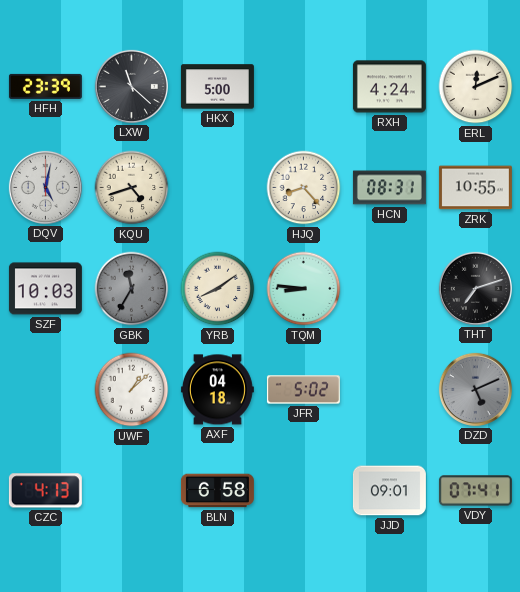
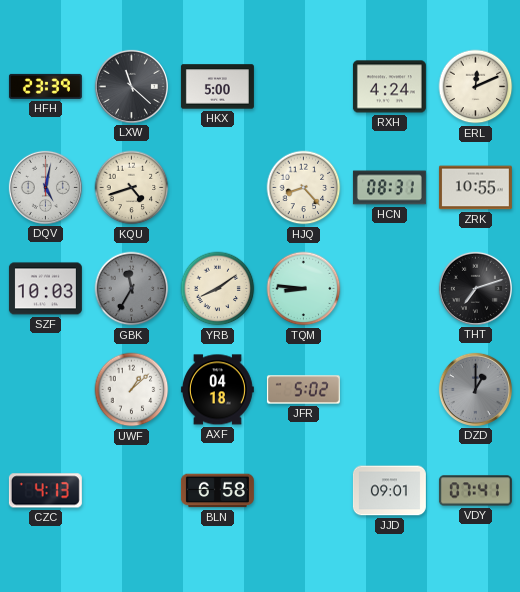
DZD: 5:11 -> 1:00 (475, 389)
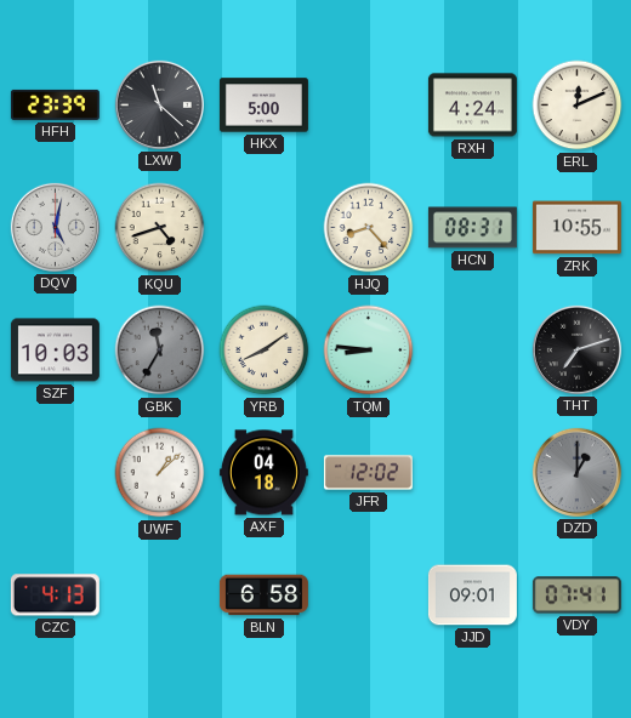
JFR: 5:02 -> 12:02 (368, 473)
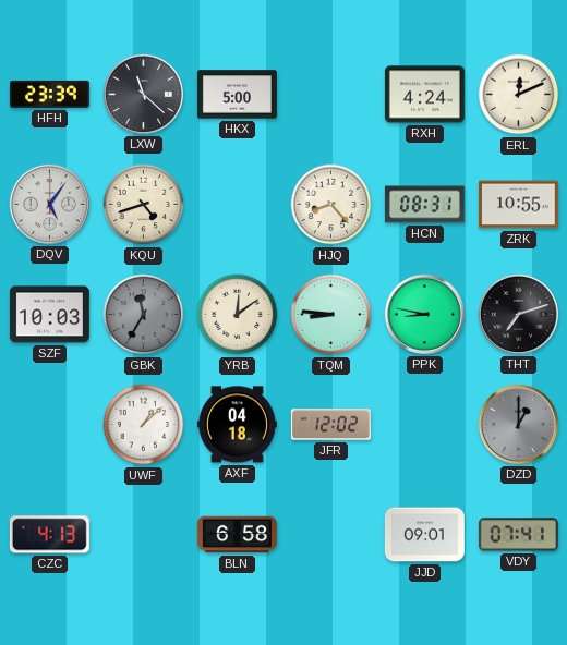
DQV: 5:02 -> 5:06 (49, 204)
YRB: 8:09 -> 12:09 (238, 315)
PPK: none -> 8:47 (424, 314)
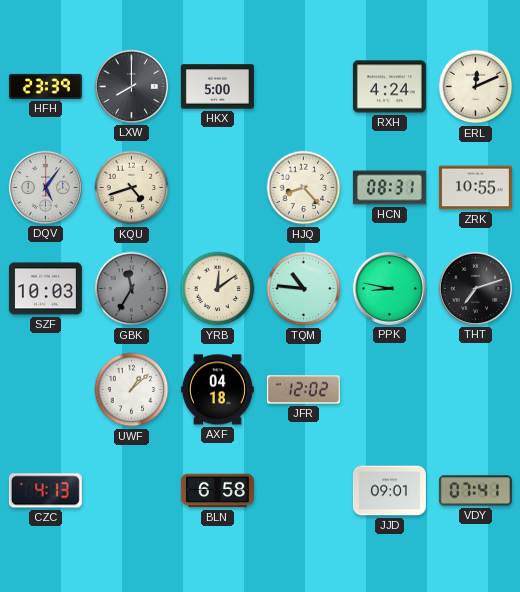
LXW: 11:22 -> 8:00 (131, 86)
TQM: 8:46 -> 10:46 (304, 289)
DZD: 1:00 -> none (518, 424)
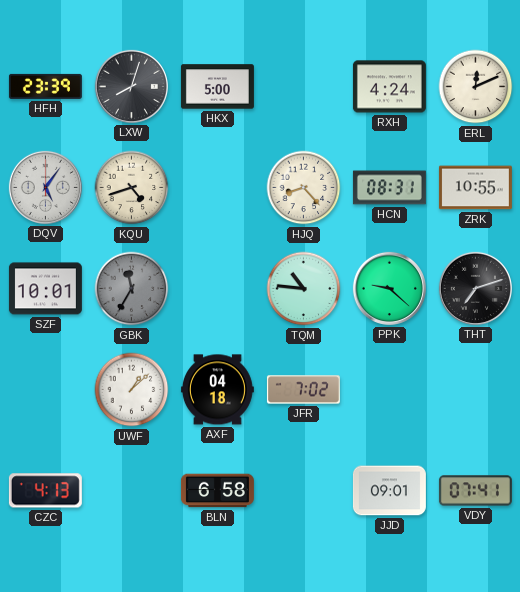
LXW: 8:00 -> 8:03 (131, 86)
SZF: 10:03 -> 10:01 (45, 289)
YRB: 12:09 -> none (218, 289)
PPK: 8:47 -> 9:22 (389, 288)
JFR: 12:02 -> 7:02 (303, 390)
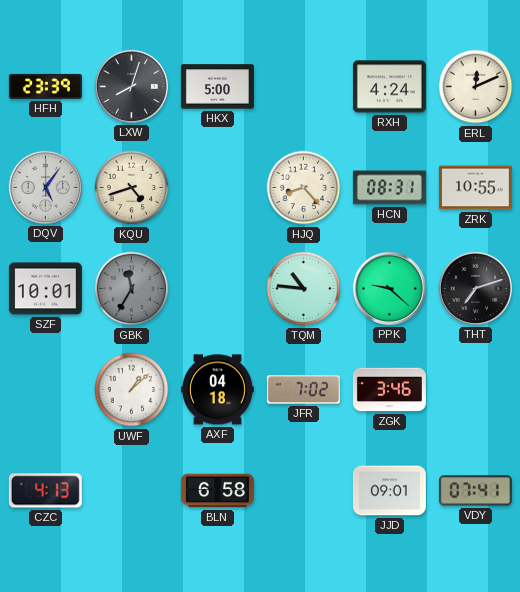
ZGK: none -> 3:46 (389, 390)
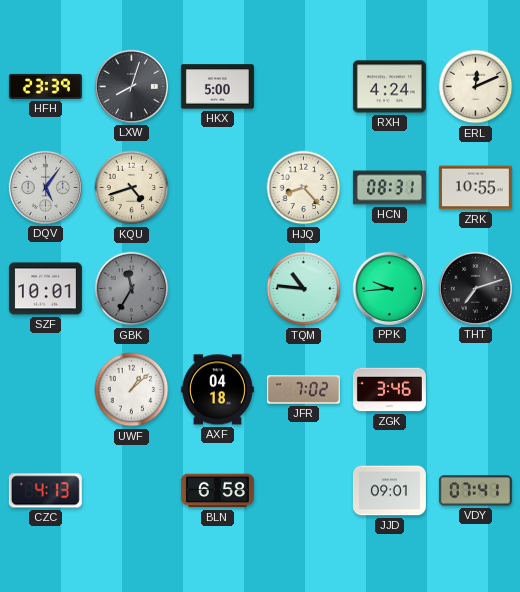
PPK: 9:22 -> 9:44 (389, 288)
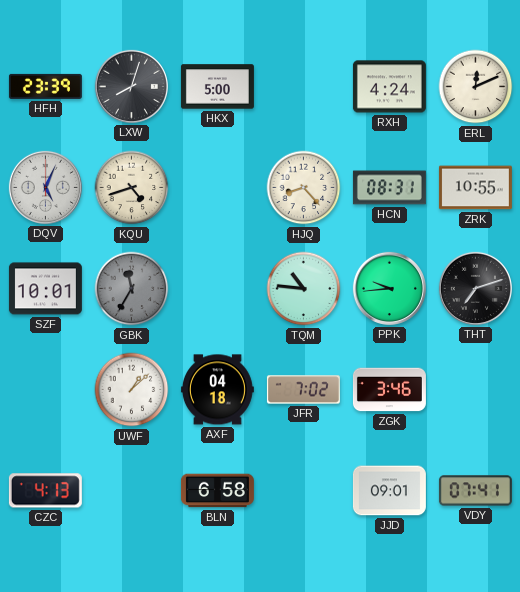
DQV: 5:06 -> 5:04 (45, 187)
